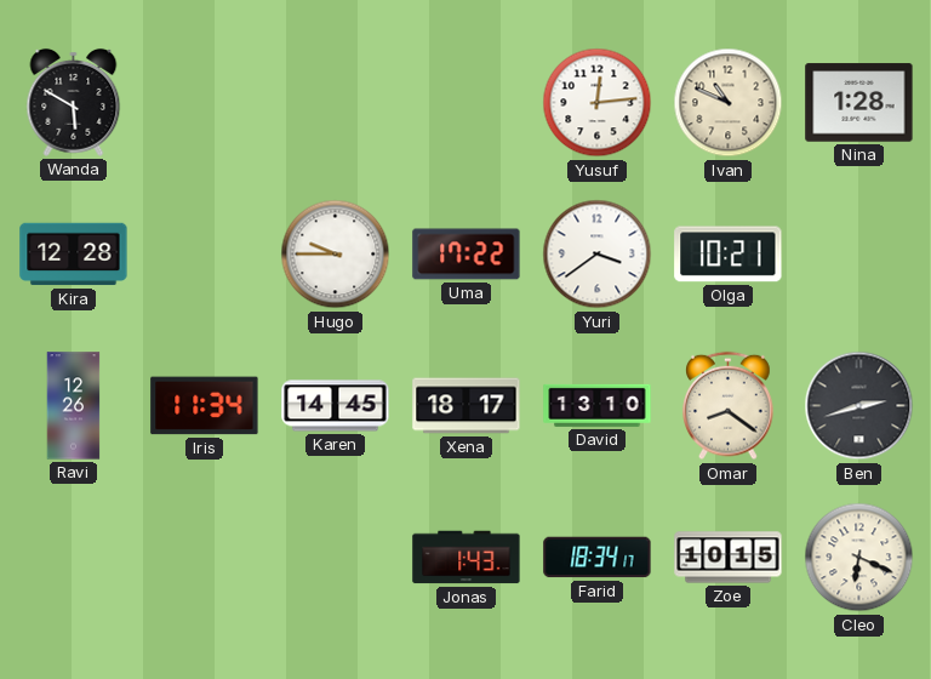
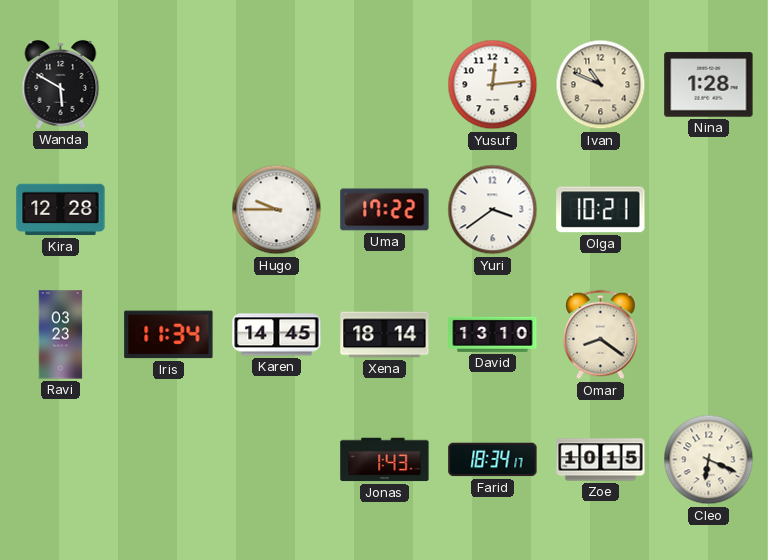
Ravi: 12:26 -> 03:23 (61, 335)
Xena: 18:17 -> 18:14 (385, 335)
Ben: 2:42 -> none (859, 406)
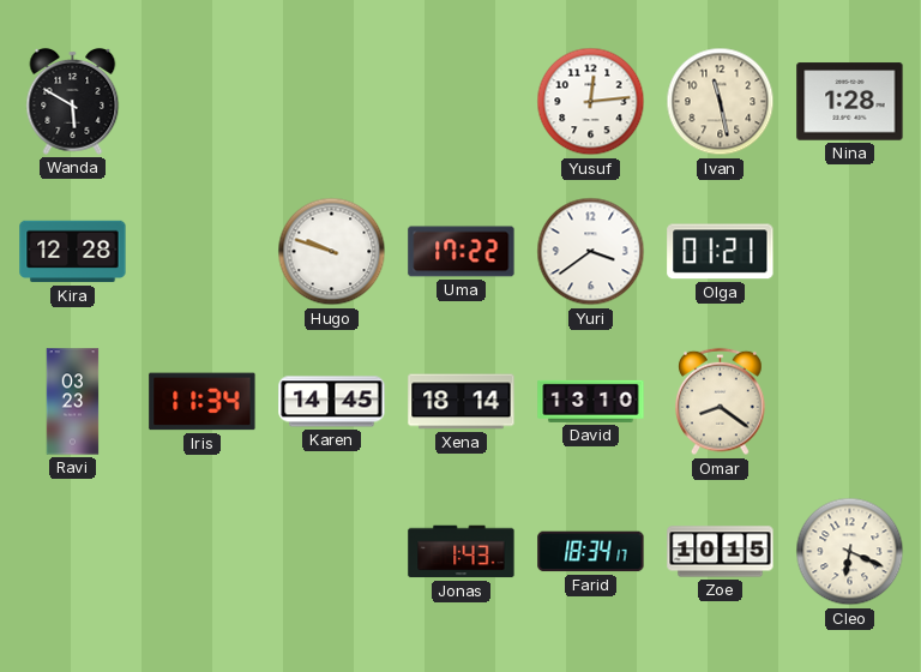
Ivan: 10:49 -> 11:28 (721, 102)
Hugo: 9:45 -> 9:48 (332, 252)
Olga: 10:21 -> 01:21 (721, 252)
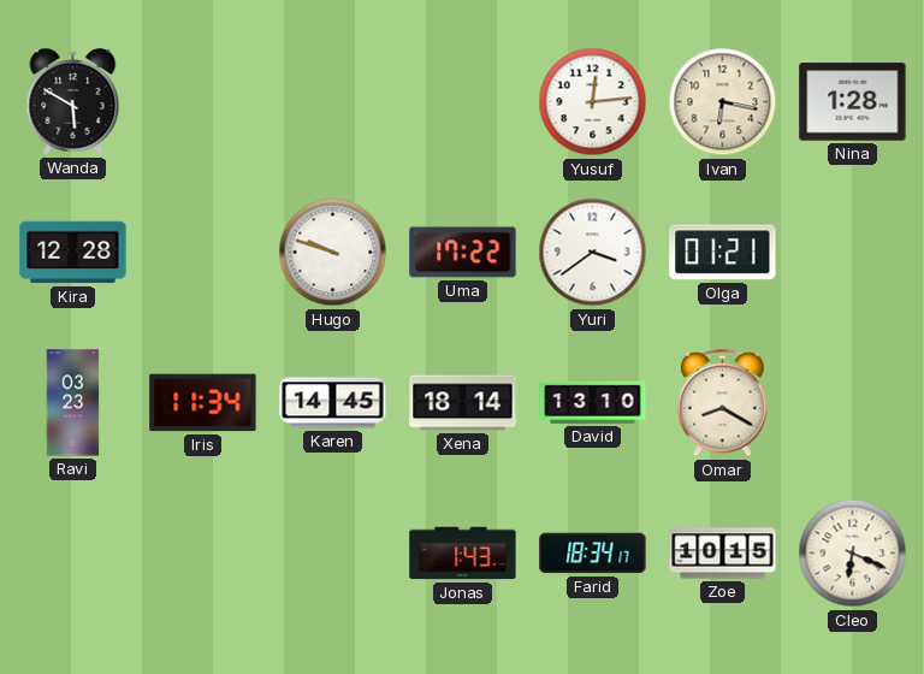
Ivan: 11:28 -> 6:17 (723, 102)
Omar: 8:21 -> 8:20 (723, 403)
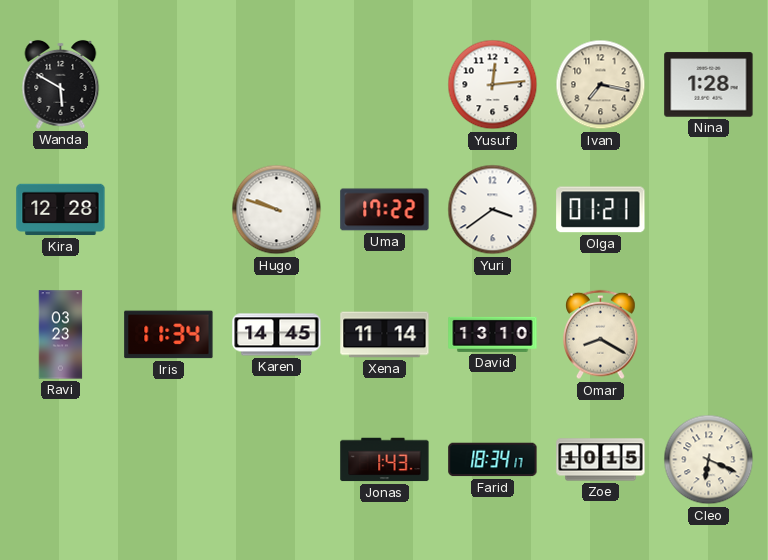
Ivan: 6:17 -> 7:17 (601, 85)
Xena: 18:14 -> 11:14 (385, 335)
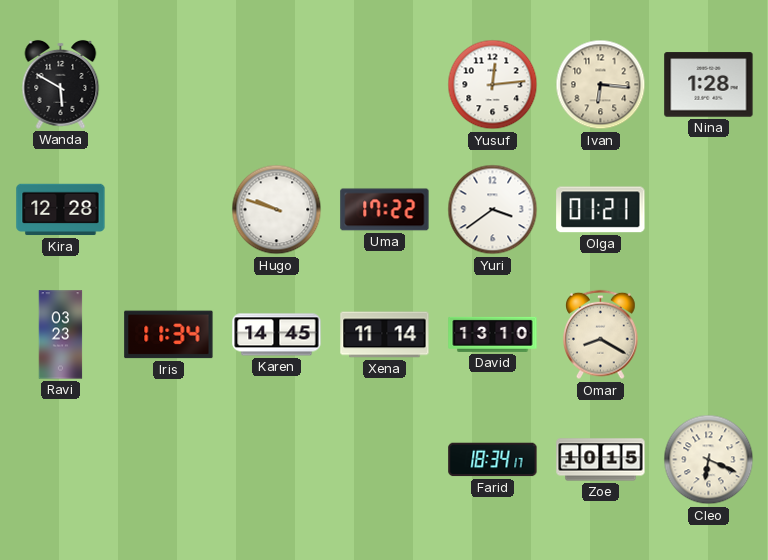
Ivan: 7:17 -> 6:16 (601, 85)
Jonas: 1:43 -> none (385, 460)
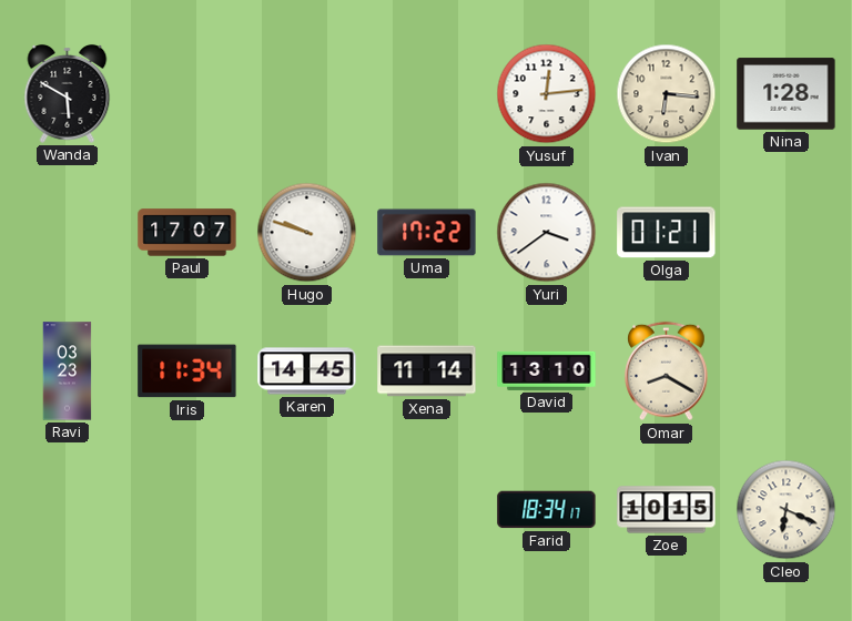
Kira: 12:28 -> none (61, 210)
Paul: none -> 17:07 (187, 233)
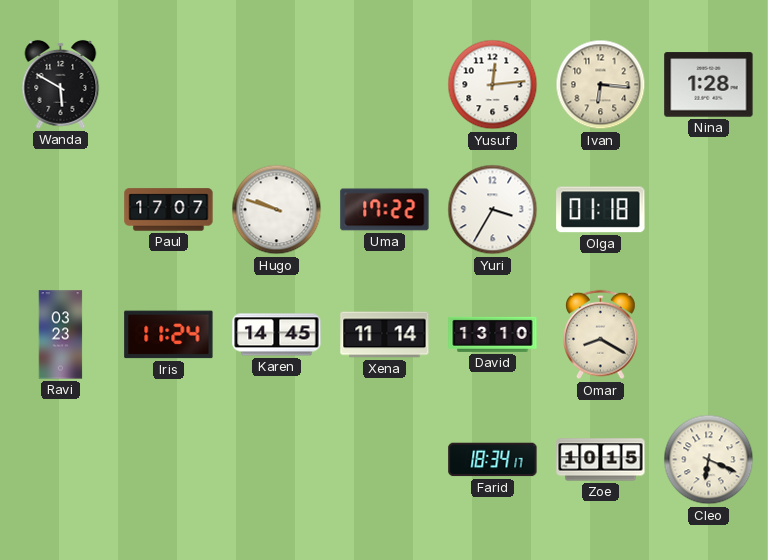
Yuri: 3:39 -> 3:35 (493, 210)
Olga: 01:21 -> 01:18 (601, 210)
Iris: 11:34 -> 11:24 (169, 335)
